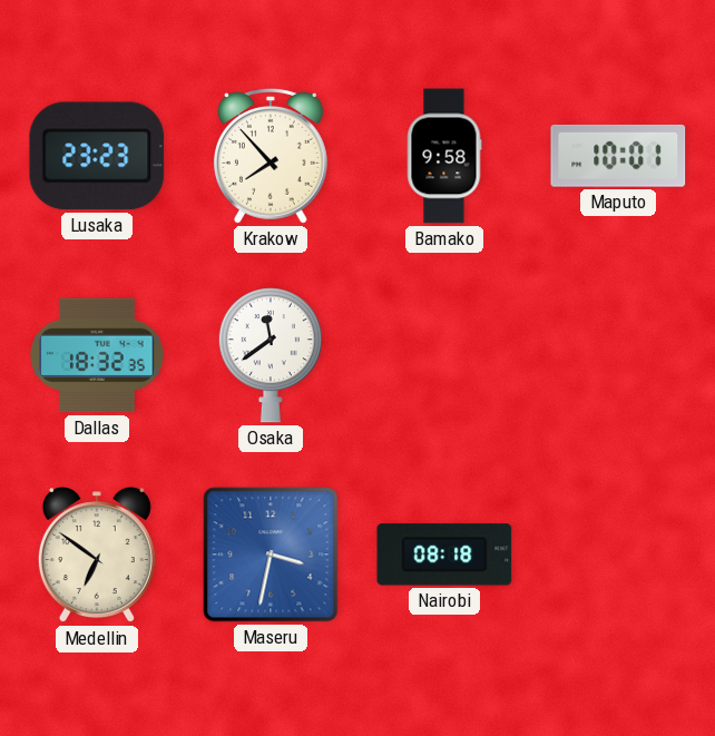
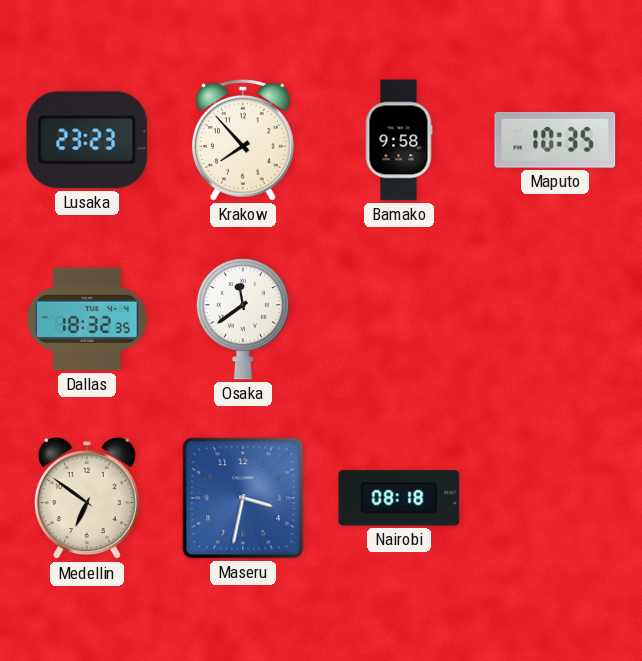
Maputo: 10:01 -> 10:35 (555, 140)
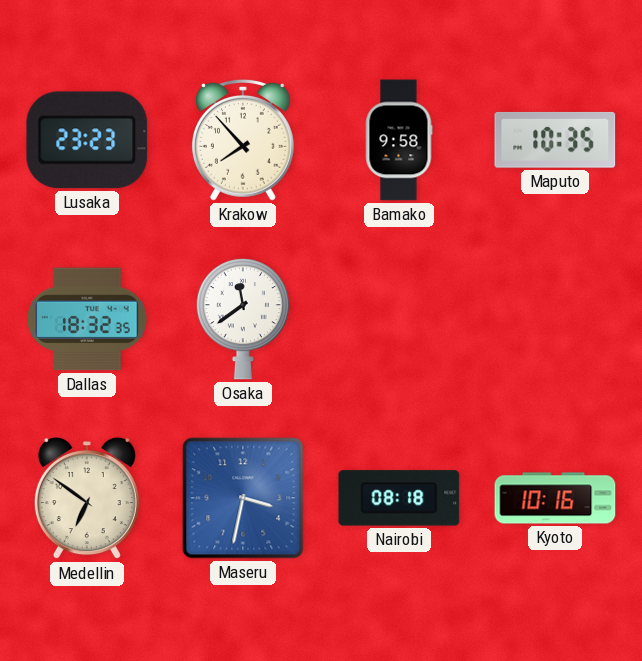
Kyoto: none -> 10:16 (555, 498)
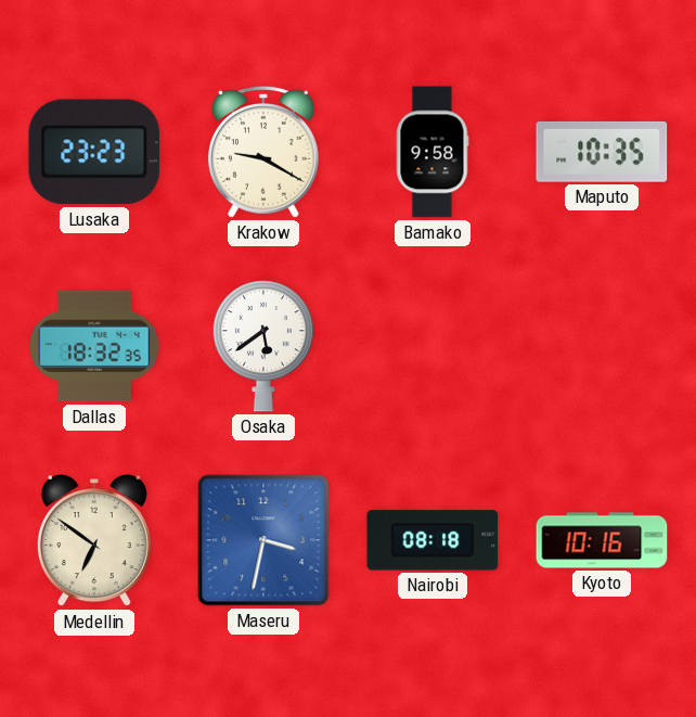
Krakow: 7:53 -> 9:20 (263, 152)
Osaka: 11:39 -> 5:39 (263, 346)
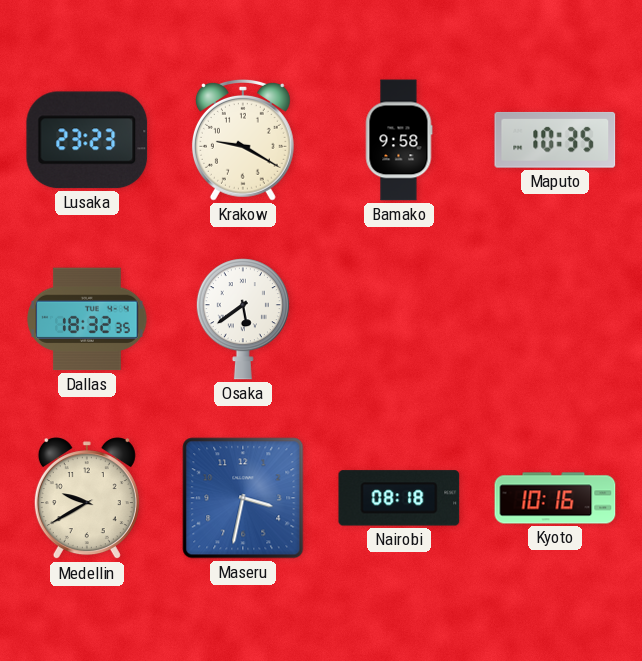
Medellin: 6:51 -> 9:40 (87, 499)
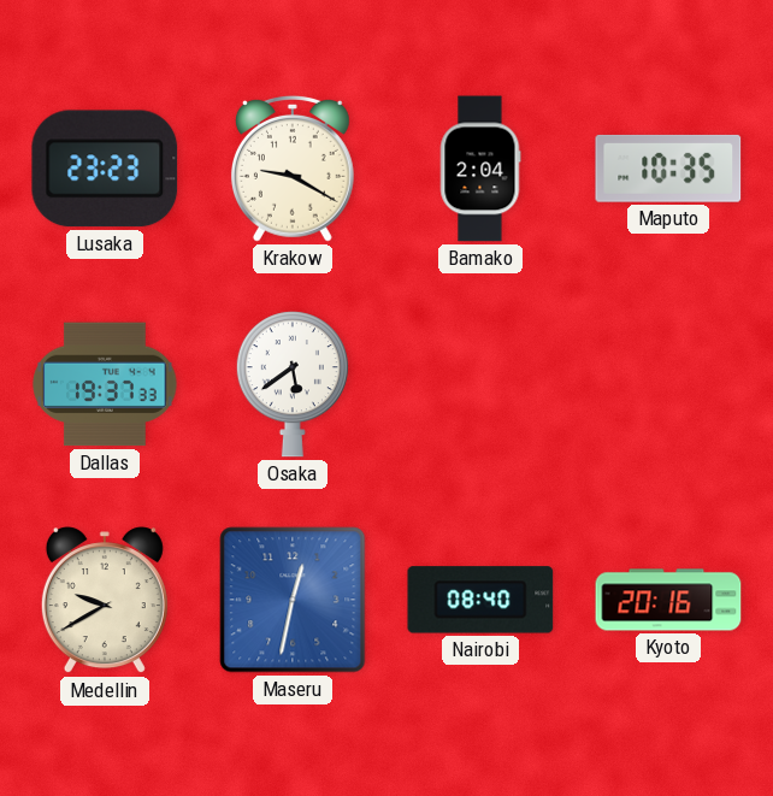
Bamako: 9:58 -> 2:04 (480, 169)
Dallas: 18:32 -> 19:37 (105, 384)
Maseru: 3:32 -> 12:32 (293, 600)
Nairobi: 08:18 -> 08:40 (480, 600)
Kyoto: 10:16 -> 20:16 (668, 600)
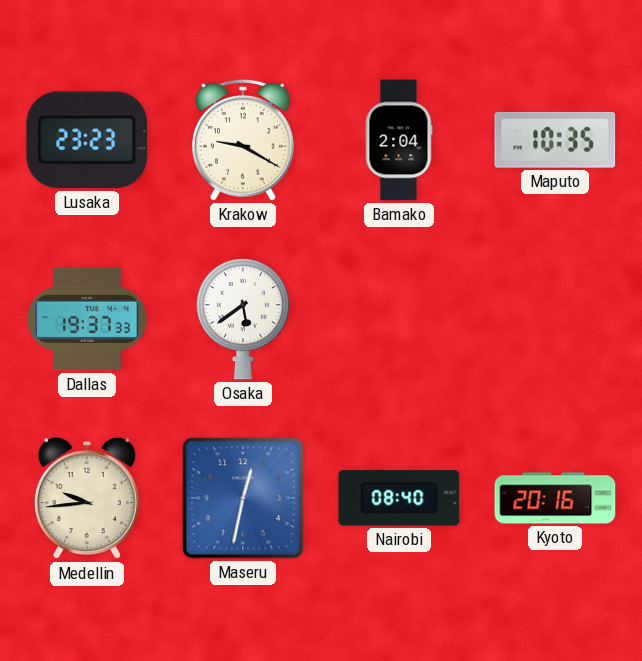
Medellin: 9:40 -> 9:44 (87, 499)
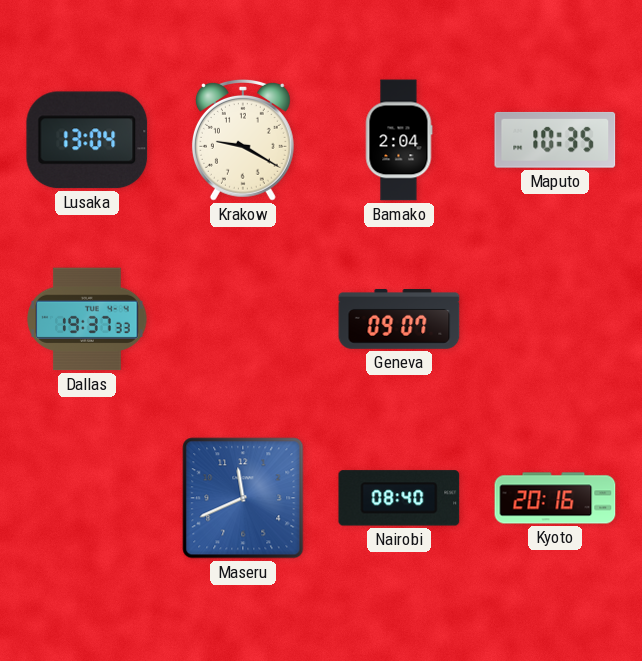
Lusaka: 23:23 -> 13:04 (87, 140)
Osaka: 5:39 -> none (243, 319)
Geneva: none -> 09:07 (399, 320)
Medellin: 9:44 -> none (87, 499)
Maseru: 12:32 -> 11:41 (243, 498)
